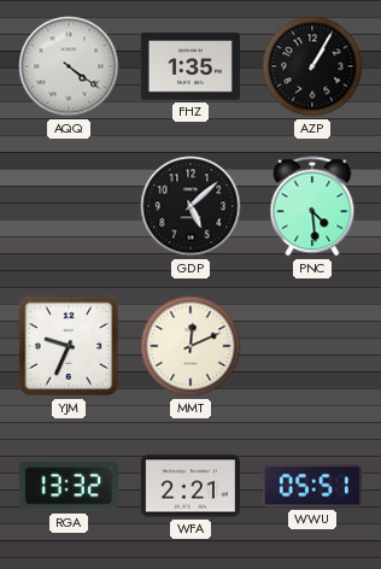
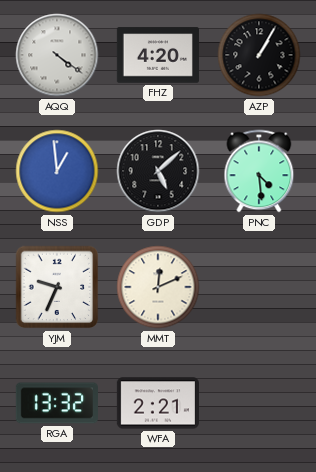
FHZ: 1:35 -> 4:20 (158, 55)
NSS: none -> 12:59 (57, 171)
WWU: 05:51 -> none (312, 486)
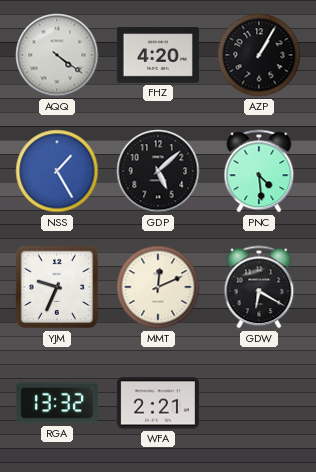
NSS: 12:59 -> 1:25 (57, 171)
GDW: none -> 6:20 (259, 287)
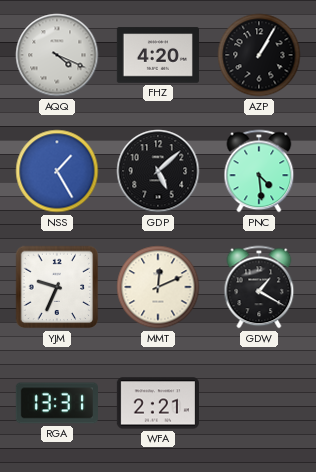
AQQ: 4:21 -> 4:19 (57, 55)
GDW: 6:20 -> 1:20 (259, 287)
RGA: 13:32 -> 13:31 (57, 403)
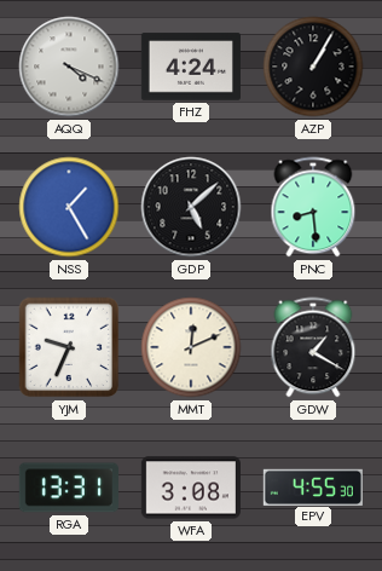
FHZ: 4:20 -> 4:24 (191, 67)
PNC: 4:29 -> 8:29 (313, 207)
WFA: 2:21 -> 3:08 (191, 488)
EPV: none -> 4:55 (313, 486)
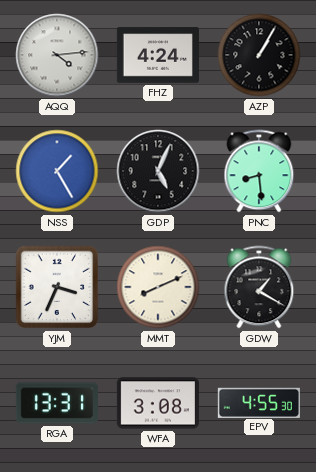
AQQ: 4:19 -> 4:14 (57, 55)
GDP: 5:08 -> 5:04 (158, 171)
YJM: 9:34 -> 3:34 (57, 287)
MMT: 12:11 -> 8:11 (158, 287)
